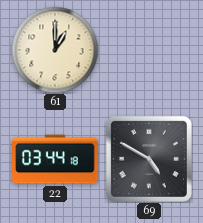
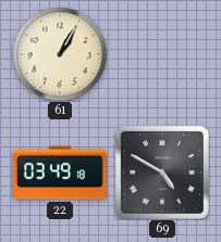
61: 1:00 -> 1:05 (60, 54)
22: 03:44 -> 03:49 (60, 173)
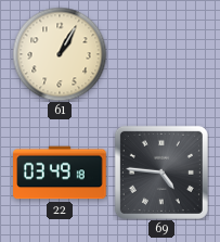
69: 4:50 -> 4:46 (161, 173)
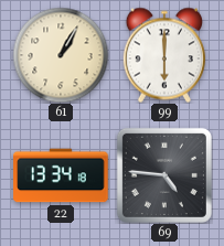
99: none -> 6:00 (164, 55)
22: 03:49 -> 13:34 (61, 175)
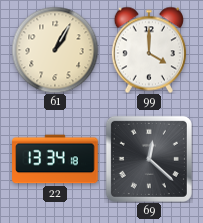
99: 6:00 -> 4:00 (149, 50)
69: 4:46 -> 12:22 (149, 159)
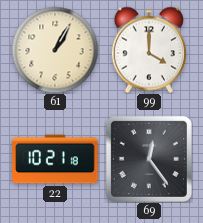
22: 13:34 -> 10:21 (55, 159)
69: 12:22 -> 12:24 (149, 159)
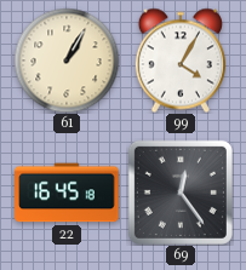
99: 4:00 -> 4:05 (181, 61)
22: 10:21 -> 16:45 (67, 193)
